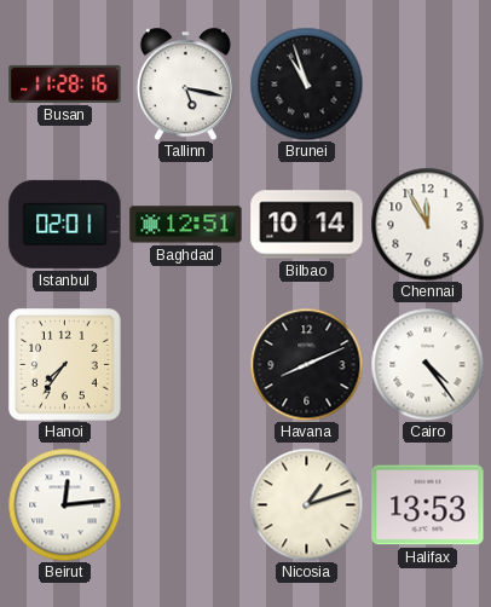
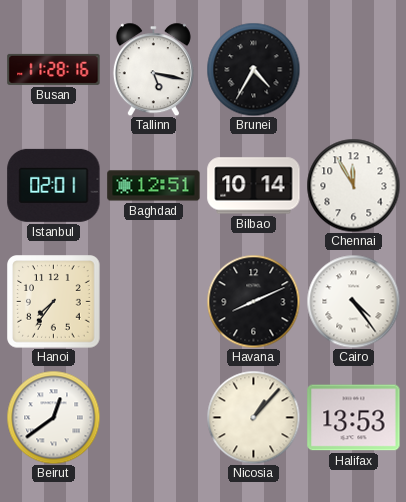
Brunei: 10:57 -> 4:35 (253, 69)
Beirut: 12:14 -> 12:39 (53, 417)
Nicosia: 1:12 -> 1:07 (253, 417)
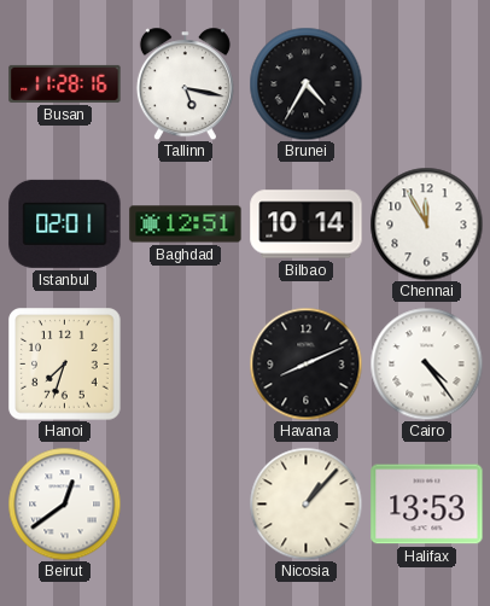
Hanoi: 7:36 -> 7:33 (65, 365)
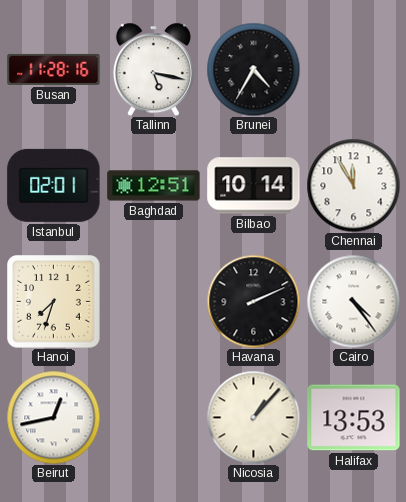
Havana: 8:11 -> 2:11 (253, 301)
Beirut: 12:39 -> 12:43 (53, 417)
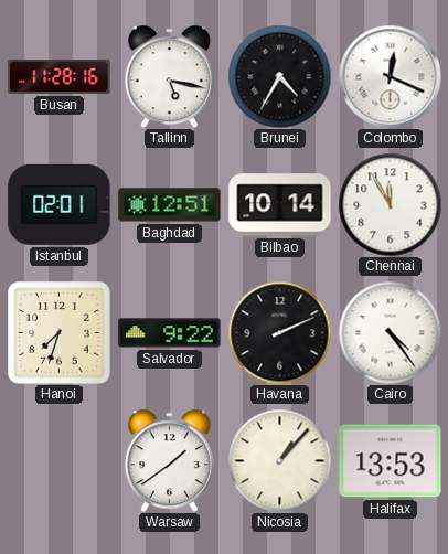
Colombo: none -> 12:19 (390, 76)
Salvador: none -> 9:22 (170, 333)
Beirut: 12:43 -> none (53, 417)
Warsaw: none -> 1:39 (169, 460)
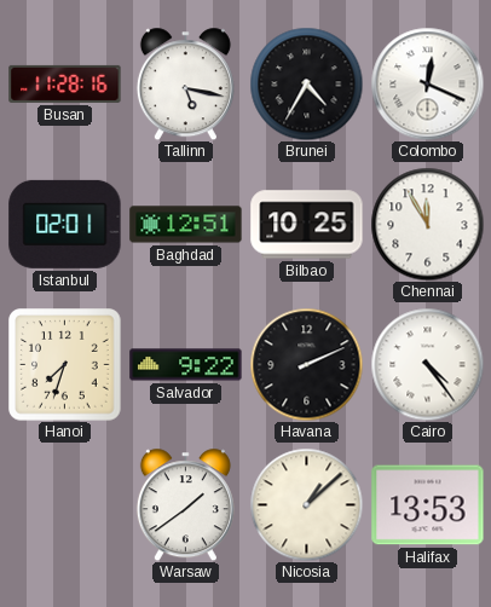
Bilbao: 10:14 -> 10:25 (307, 225)
Nicosia: 1:07 -> 1:08 (306, 504)
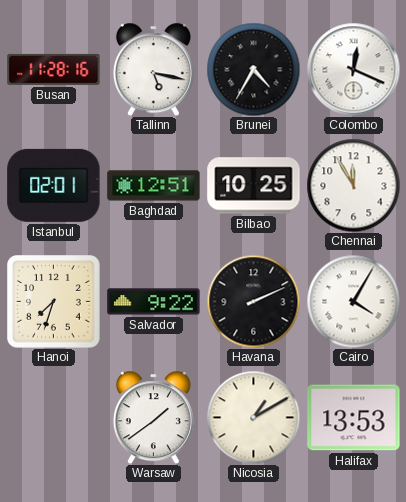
Cairo: 4:24 -> 4:05 (353, 301)
Nicosia: 1:08 -> 1:10 (253, 417)
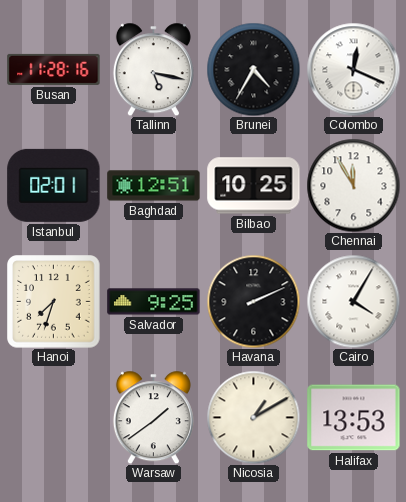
Salvador: 9:22 -> 9:25 (154, 302)
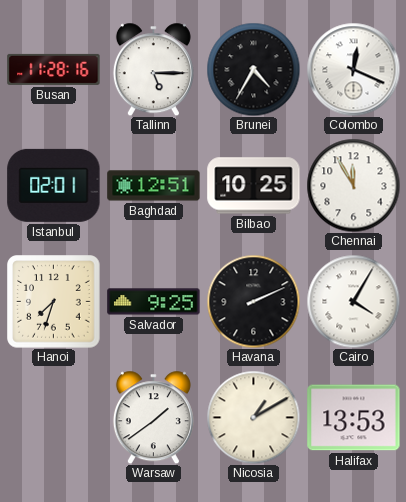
Tallinn: 5:17 -> 5:15 (153, 69)
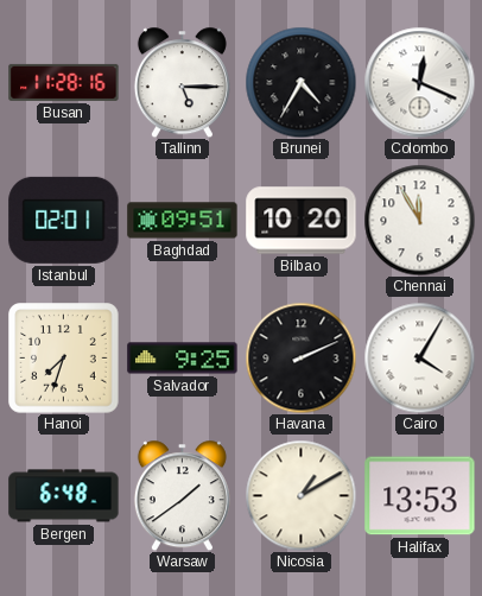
Baghdad: 12:51 -> 09:51 (183, 221)
Bilbao: 10:25 -> 10:20 (302, 221)
Bergen: none -> 6:48 (64, 496)
